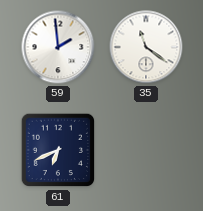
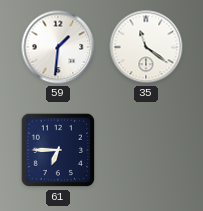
59: 1:59 -> 1:31 (58, 47)
61: 6:41 -> 6:45 (58, 150)
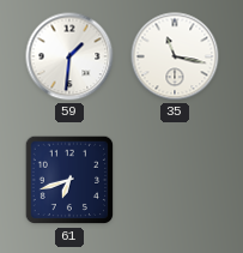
35: 11:21 -> 11:17 (175, 56)
61: 6:45 -> 6:42 (69, 180)
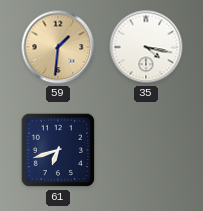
59 dial: white -> champagne (58, 47)
35: 11:17 -> 4:17 (146, 47)
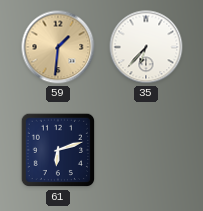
35: 4:17 -> 6:37 (146, 47)
61: 6:42 -> 6:12 (58, 150)
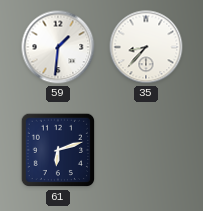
59 dial: champagne -> white (58, 47)
35: 6:37 -> 8:37 (146, 47)
